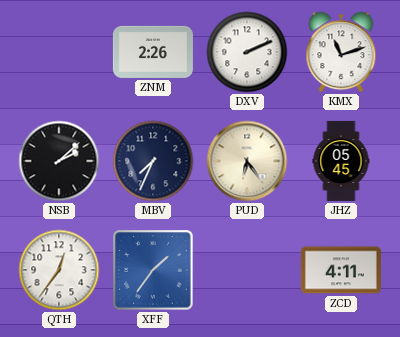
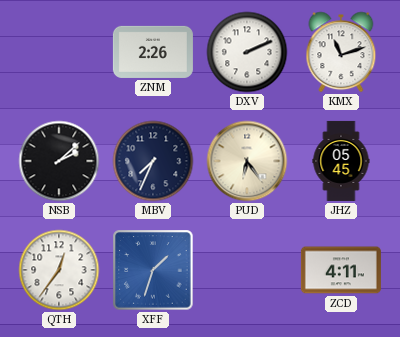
XFF: 1:36 -> 1:33 (153, 270)
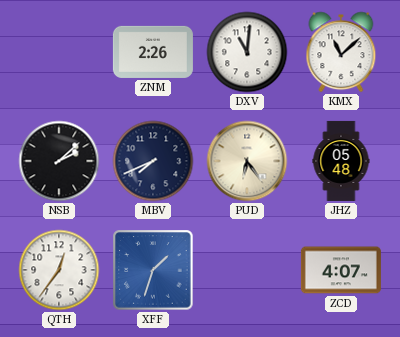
DXV: 2:11 -> 11:01 (247, 52)
KMX: 11:12 -> 11:08 (341, 52)
MBV: 7:34 -> 7:41 (153, 161)
JHZ: 05:45 -> 05:48 (341, 161)
ZCD: 4:11 -> 4:07 (341, 270)
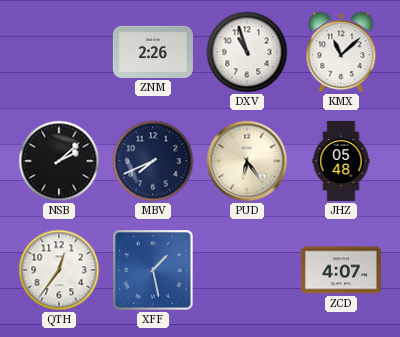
DXV: 11:01 -> 10:57 (247, 52)
XFF: 1:33 -> 1:28 (153, 270)
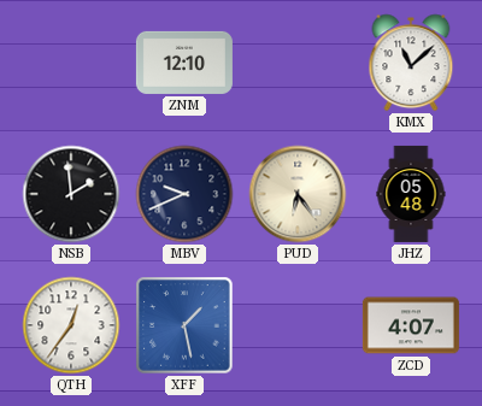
ZNM: 2:26 -> 12:10 (184, 63)
DXV: 10:57 -> none (247, 52)
NSB: 2:08 -> 1:59 (71, 194)
MBV: 7:41 -> 9:41 (184, 194)
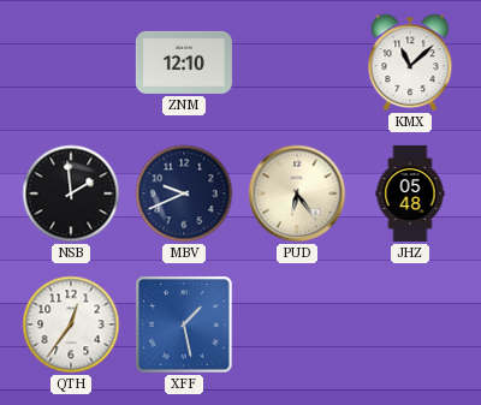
ZCD: 4:07 -> none (411, 325)
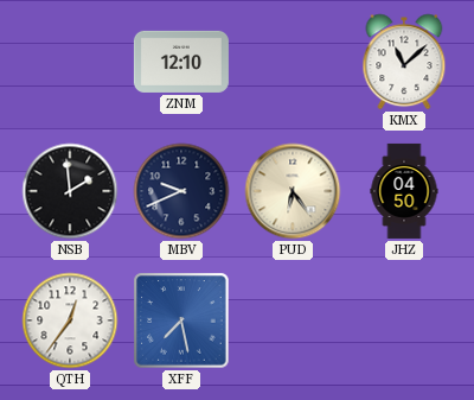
JHZ: 05:48 -> 04:50 (404, 191)
XFF: 1:28 -> 7:28 (181, 320)
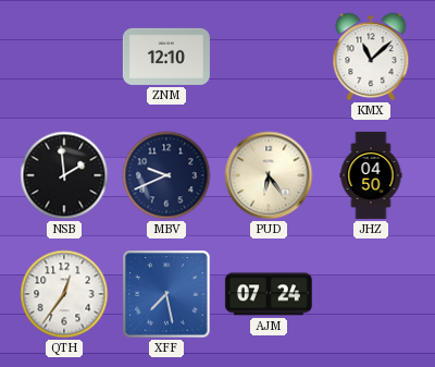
AJM: none -> 07:24 (269, 294)
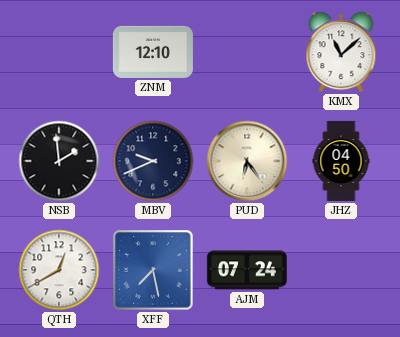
QTH: 12:36 -> 12:40 (59, 270)
